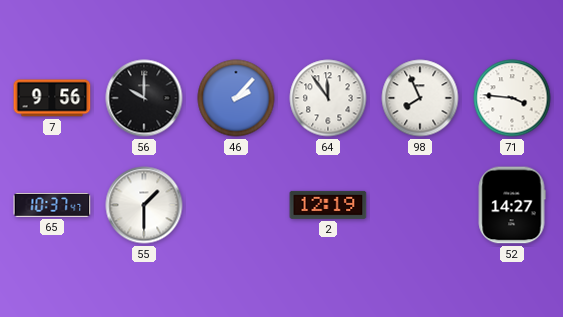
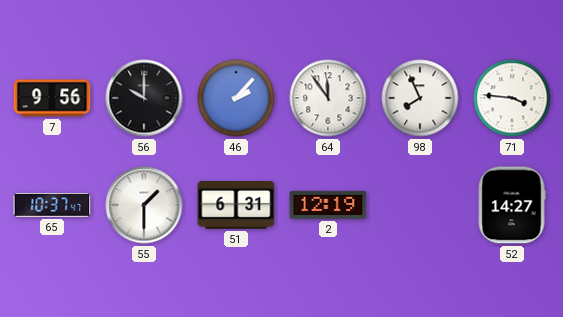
51: none -> 6:31 (236, 205)
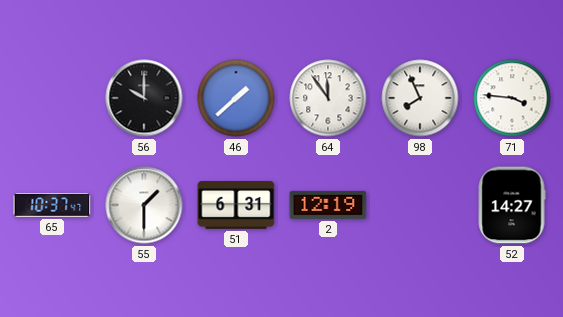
7: 9:56 -> none (52, 98)
46: 2:07 -> 1:38 (236, 98)
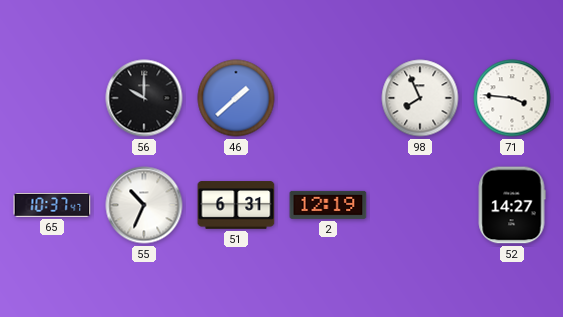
64: 11:54 -> none (328, 98)
55: 1:30 -> 10:34 (144, 205)
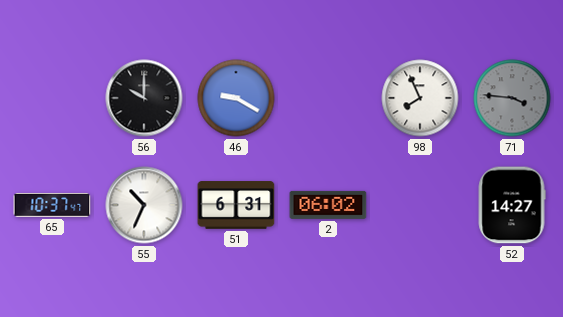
46: 1:38 -> 9:20 (236, 98)
71 dial: white -> grey (512, 98)
2: 12:19 -> 06:02 (328, 205)
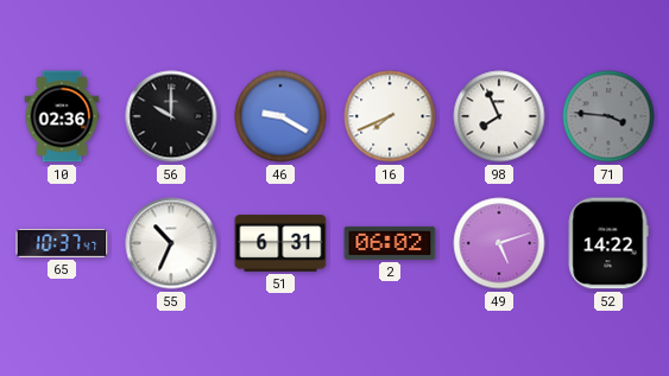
10: none -> 02:36 (62, 116)
16: none -> 7:41 (390, 116)
49: none -> 5:12 (499, 243)
52: 14:27 -> 14:22 (608, 243)
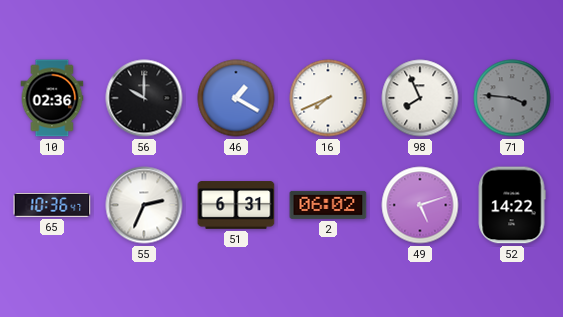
46: 9:20 -> 1:20 (236, 98)
65: 10:37 -> 10:36 (52, 205)
55: 10:34 -> 2:34 (144, 205)
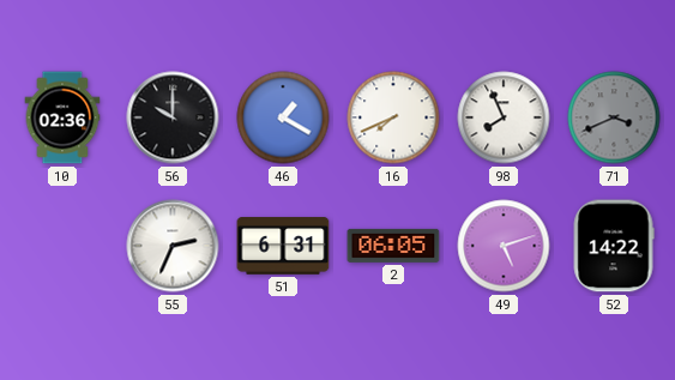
71: 3:46 -> 3:41 (614, 117)
65: 10:36 -> none (52, 205)
2: 06:02 -> 06:05 (393, 246)
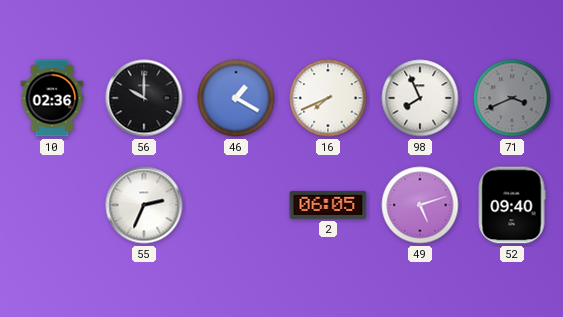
51: 6:31 -> none (283, 246)
52: 14:22 -> 09:40 (512, 205)
